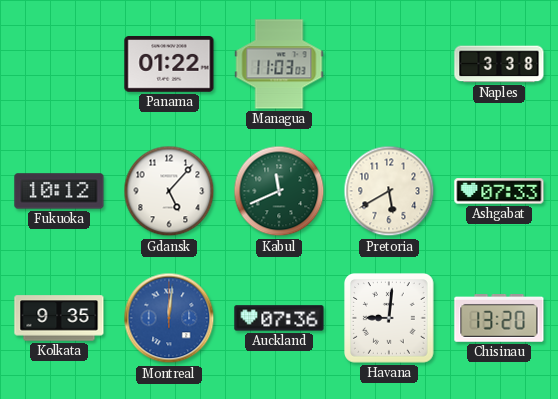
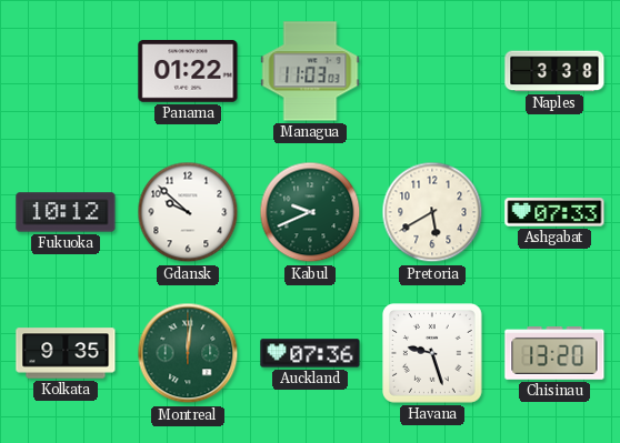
Gdansk: 5:07 -> 9:52 (188, 212)
Kabul: 11:41 -> 9:41 (310, 212)
Montreal dial: blue -> green (188, 353)
Havana: 9:01 -> 9:27 (433, 354)
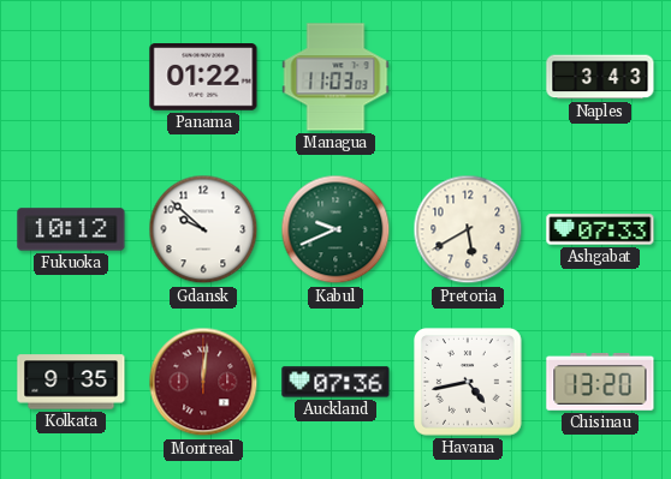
Naples: 3:38 -> 3:43 (600, 77)
Montreal dial: green -> burgundy (203, 382)
Havana: 9:27 -> 4:43 (469, 383)
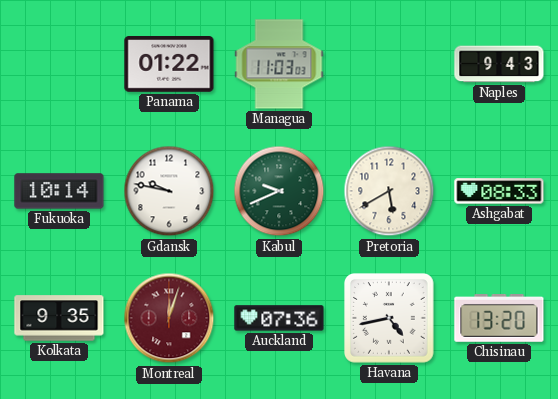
Naples: 3:43 -> 9:43 (499, 64)
Fukuoka: 10:12 -> 10:14 (59, 191)
Gdansk: 9:52 -> 9:47 (169, 191)
Ashgabat: 07:33 -> 08:33 (499, 191)
Montreal: 12:01 -> 12:03 (169, 318)
